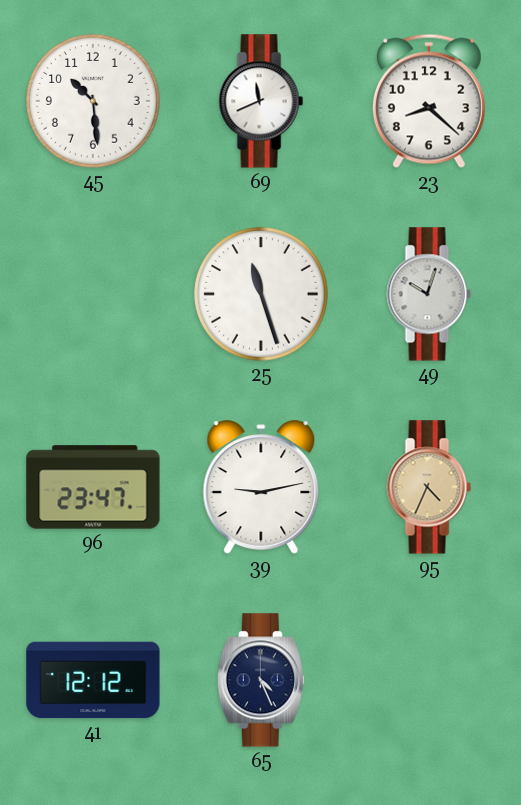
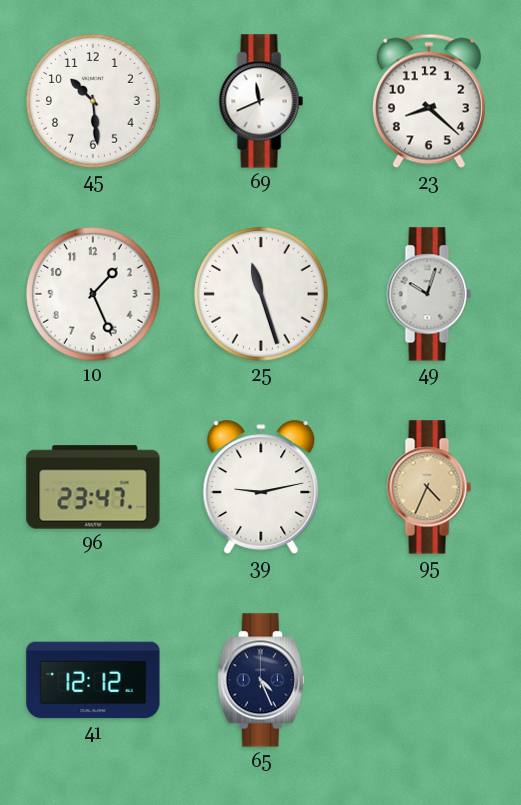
10: none -> 1:26 (93, 294)
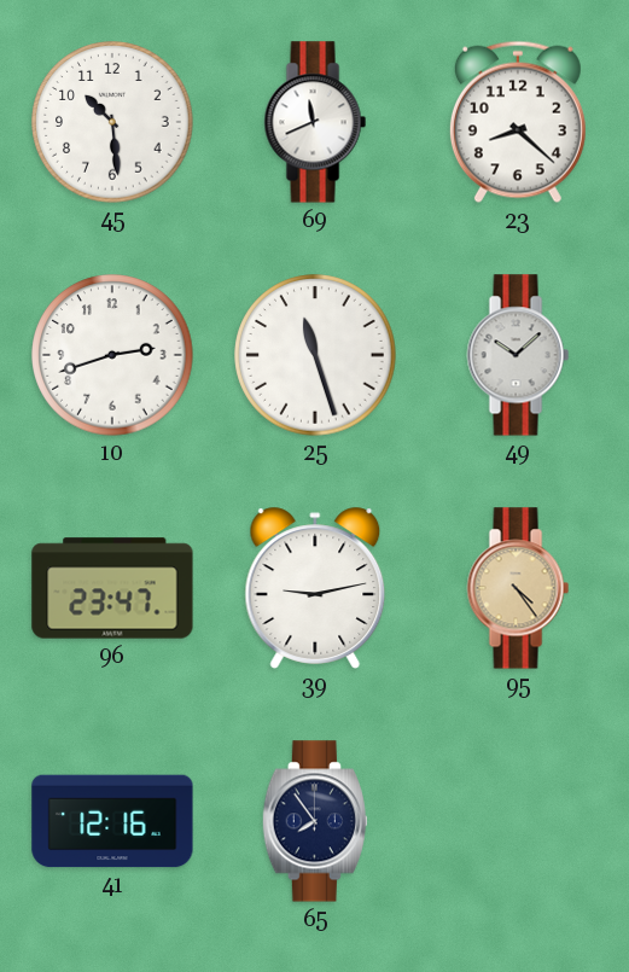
10: 1:26 -> 2:42 (112, 355)
49: 10:03 -> 10:08 (518, 355)
95: 4:34 -> 4:24 (518, 588)
41: 12:12 -> 12:16 (112, 821)
65: 4:26 -> 7:54 (315, 821)
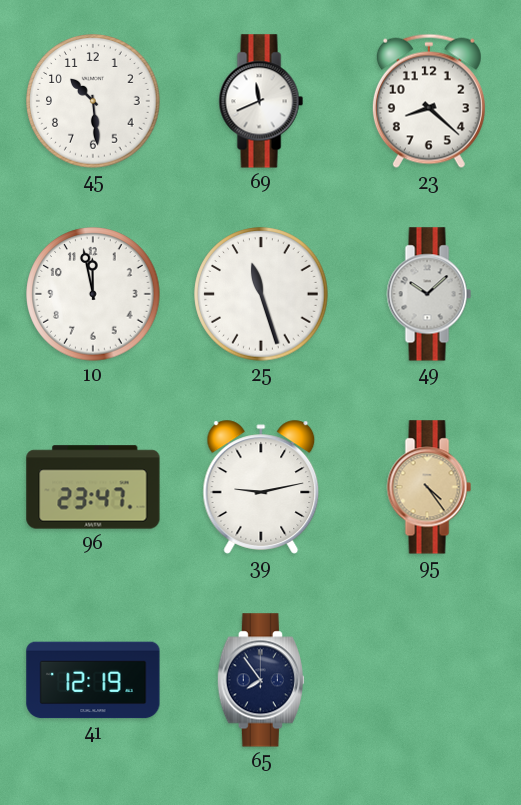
10: 2:42 -> 11:58 (93, 294)
41: 12:16 -> 12:19 (93, 680)
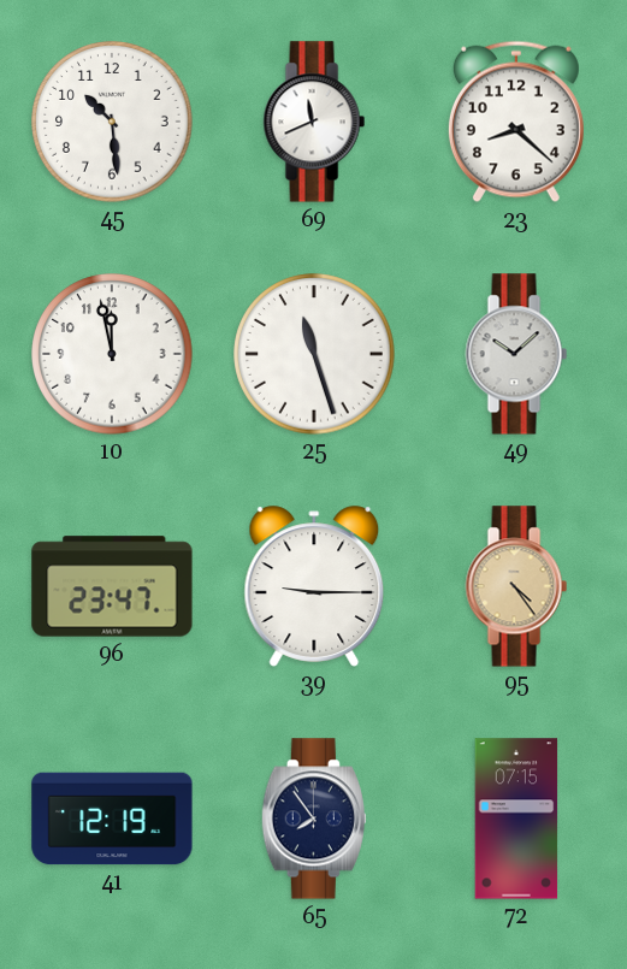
39: 9:13 -> 9:15 (314, 586)
72: none -> 07:15 (516, 819)
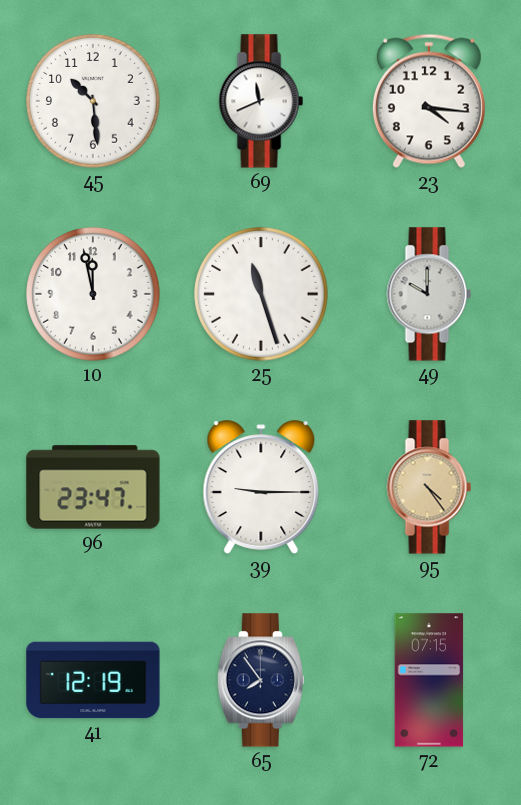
23: 8:22 -> 4:16 (429, 101)
49: 10:08 -> 10:00 (429, 294)
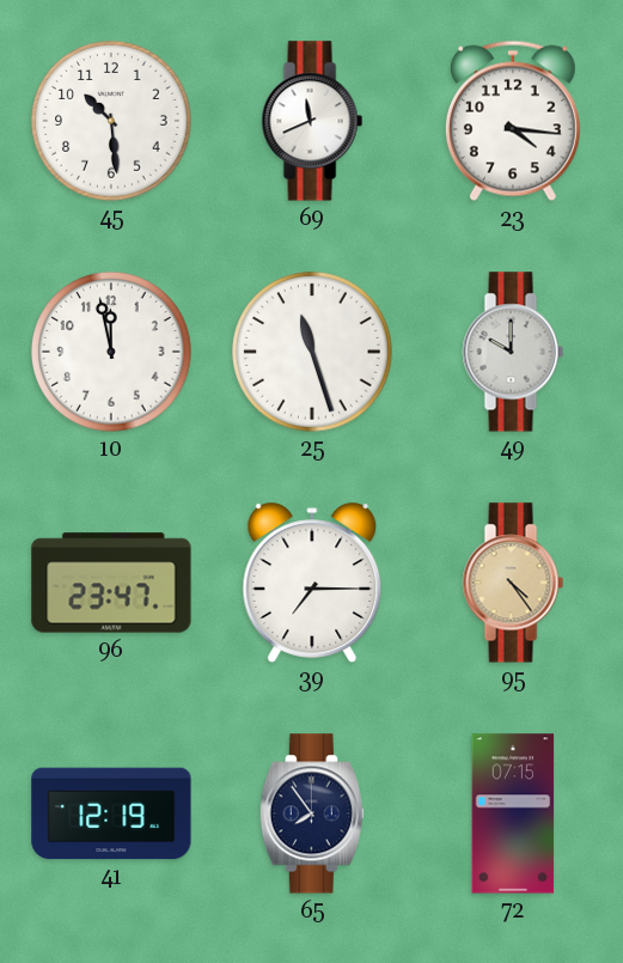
39: 9:15 -> 7:15 (312, 583)
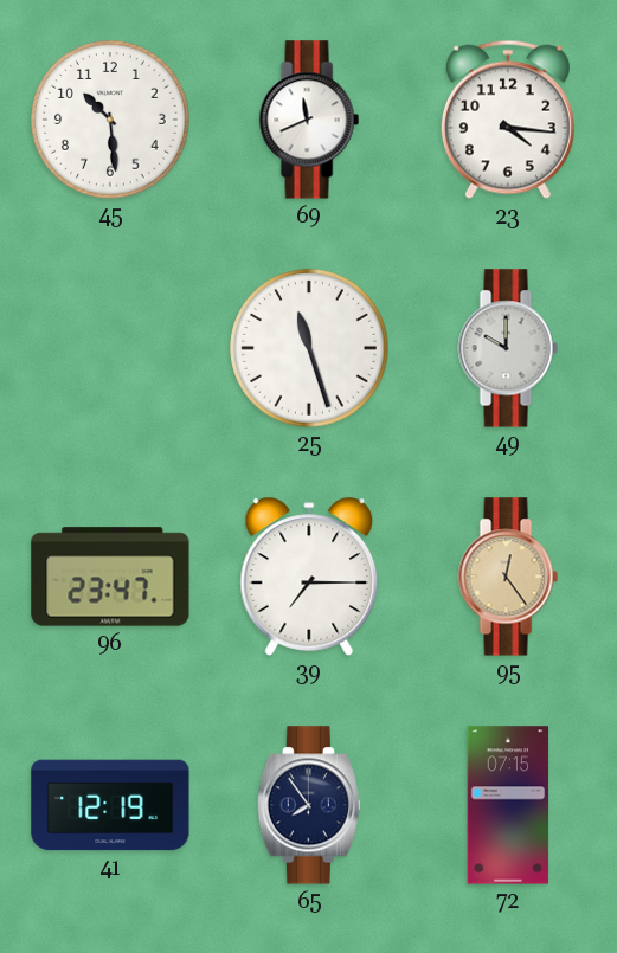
10: 11:58 -> none (111, 352)
95: 4:24 -> 12:24 (508, 577)
